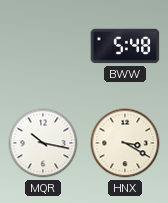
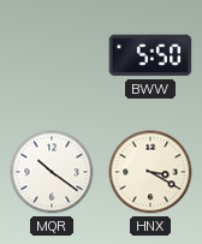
BWW: 5:48 -> 5:50 (150, 55)
MQR: 10:17 -> 10:21 (52, 172)
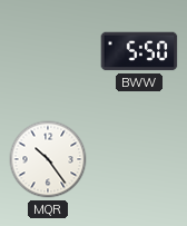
MQR: 10:21 -> 10:24 (48, 159)
HNX: 3:20 -> none (150, 172)
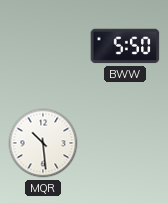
MQR: 10:24 -> 10:29 (43, 143)
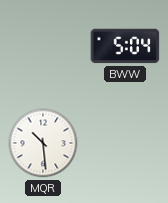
BWW: 5:50 -> 5:04 (125, 46)
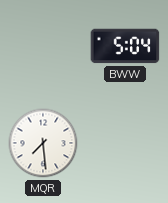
MQR: 10:29 -> 7:29 (43, 143)
